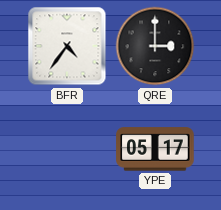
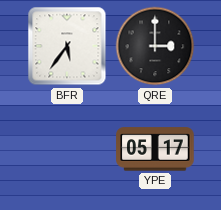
BFR: 4:36 -> 5:36 (67, 46)
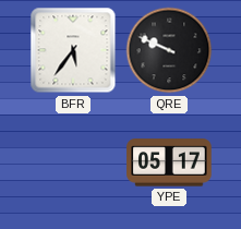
QRE: 3:00 -> 9:49 (169, 50)
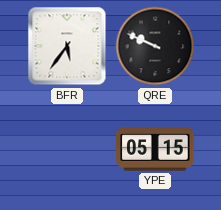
YPE: 05:17 -> 05:15 (155, 149)
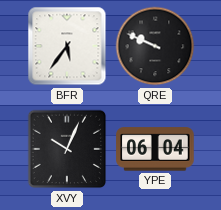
XVY: none -> 10:04 (67, 149)
YPE: 05:15 -> 06:04 (155, 149)
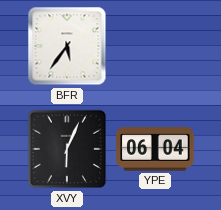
QRE: 9:49 -> none (155, 46)
XVY: 10:04 -> 6:04 (67, 149)
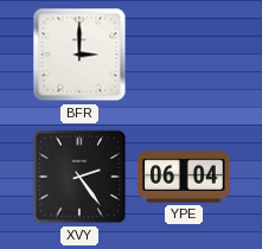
BFR: 5:36 -> 3:00 (79, 55)
XVY: 6:04 -> 2:24 (79, 177)
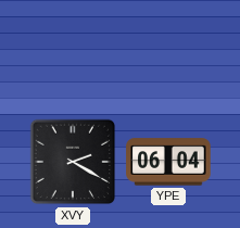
BFR: 3:00 -> none (79, 55)
XVY: 2:24 -> 2:20 (73, 162)
